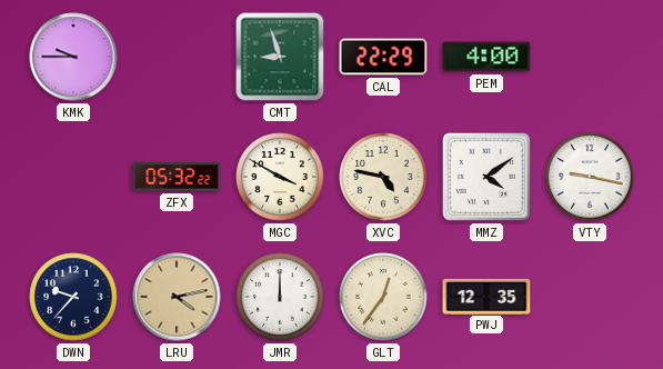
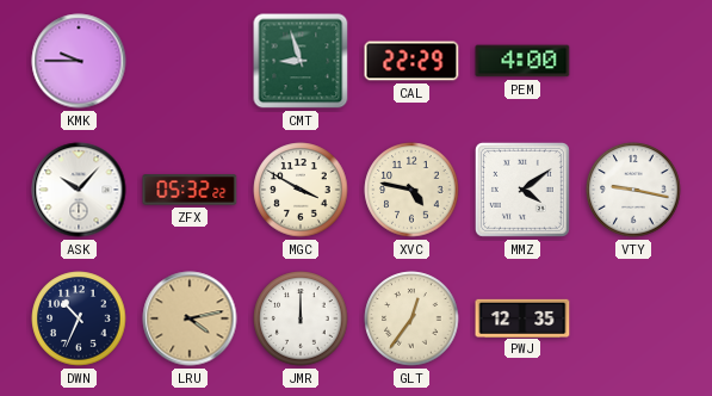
ASK: none -> 10:07 (79, 190)
DWN: 9:37 -> 10:34 (79, 318)
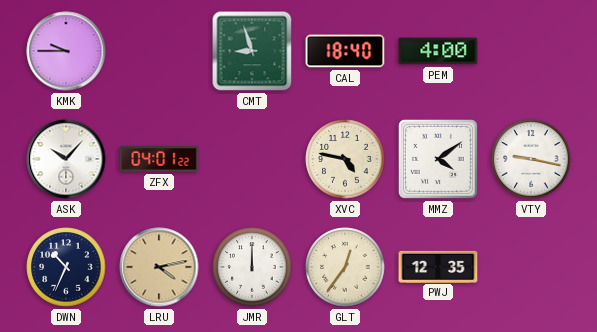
CAL: 22:29 -> 18:40 (345, 51)
ZFX: 05:32 -> 04:01 (159, 159)
MGC: 3:50 -> none (301, 190)
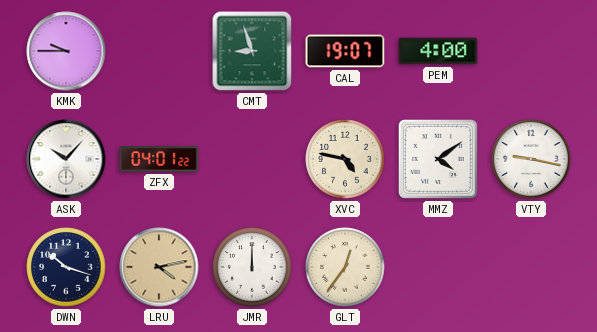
CAL: 18:40 -> 19:07 (345, 51)
DWN: 10:34 -> 10:18 (66, 267)
PWJ: 12:35 -> none (438, 266)
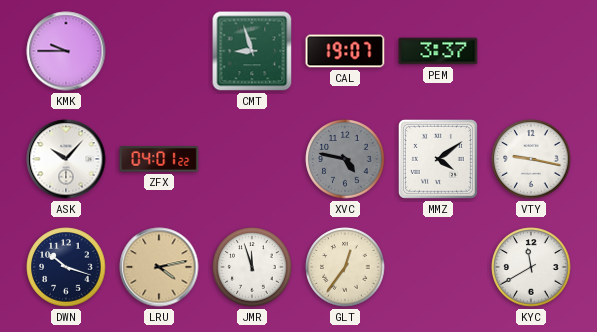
PEM: 4:00 -> 3:37 (438, 51)
XVC dial: cream -> grey (345, 159)
JMR: 12:00 -> 11:57 (252, 267)
KYC: none -> 11:40 (531, 267)
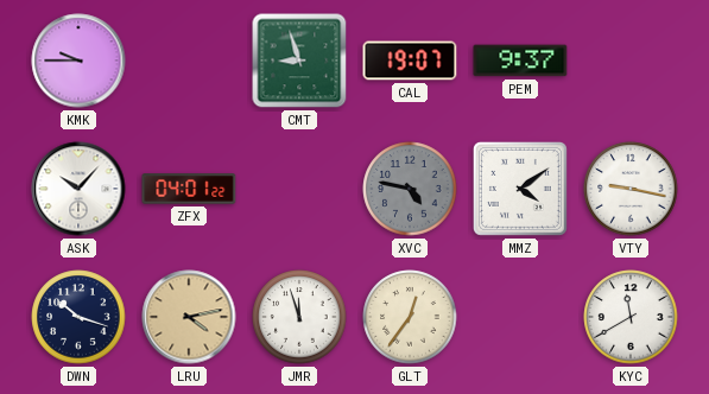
PEM: 3:37 -> 9:37 (520, 61)
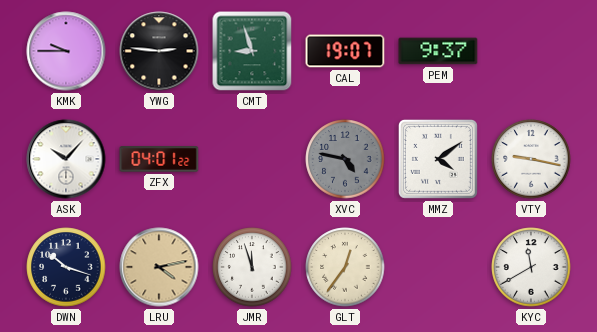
YWG: none -> 2:46 (159, 51)
